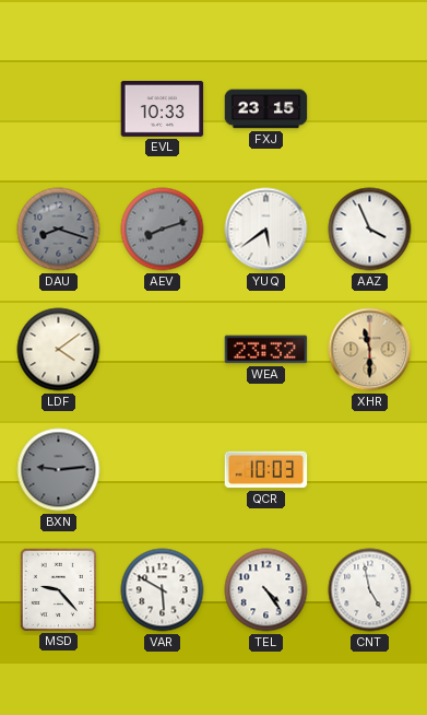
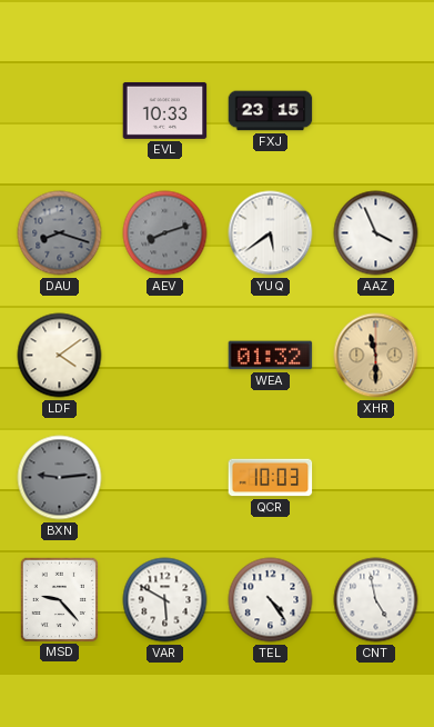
WEA: 23:32 -> 01:32 (271, 356)
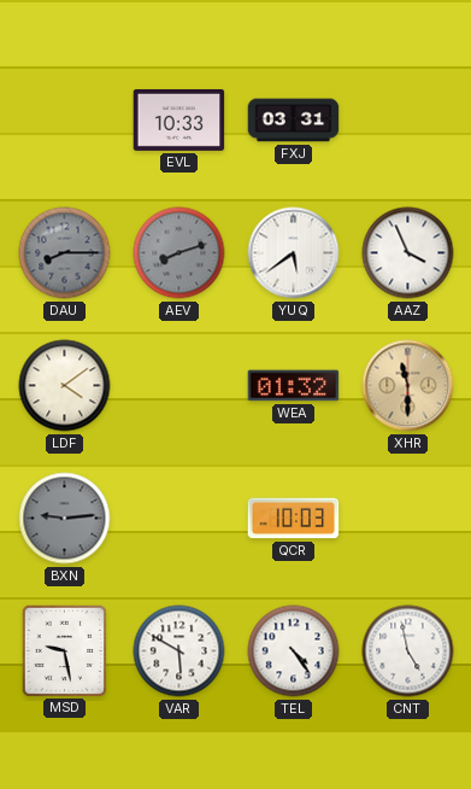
FXJ: 23:15 -> 03:31 (294, 121)
DAU: 8:18 -> 8:15 (65, 253)
MSD: 9:23 -> 9:28 (64, 650)
